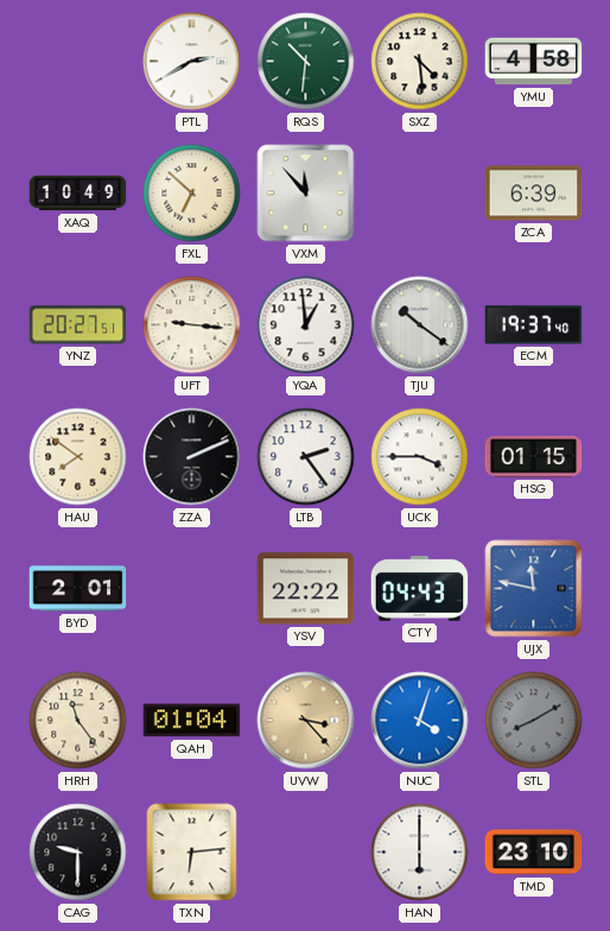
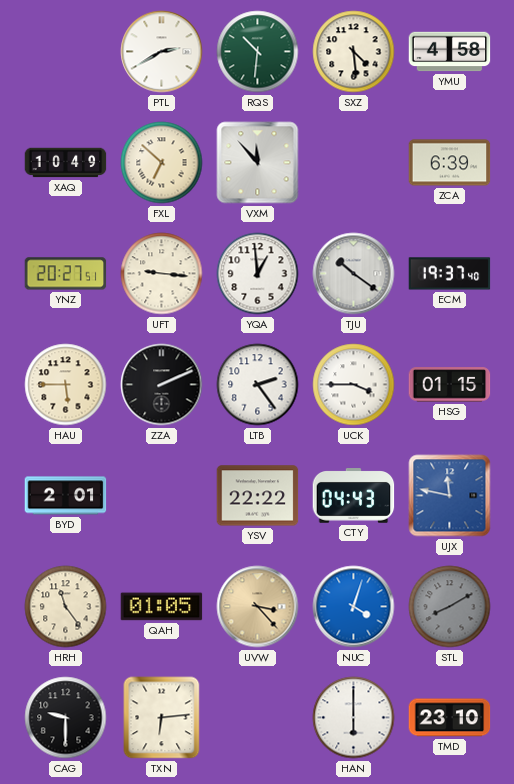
HAU: 7:51 -> 5:45 (66, 385)
QAH: 01:04 -> 01:05 (162, 607)
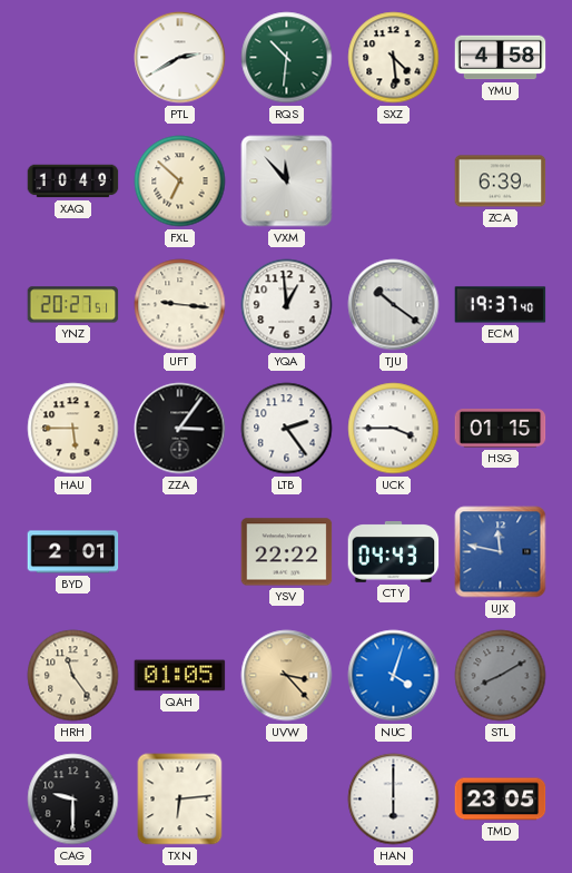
ZZA: 2:11 -> 3:06 (180, 429)
TMD: 23:10 -> 23:05 (501, 800)
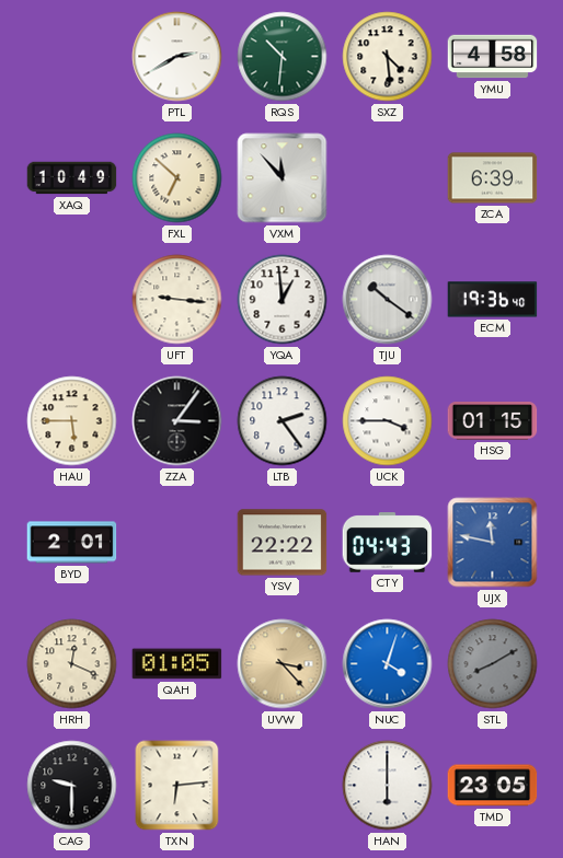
YNZ: 20:27 -> none (73, 305)
ECM: 19:37 -> 19:36 (493, 300)
HRH: 11:24 -> 12:19 (72, 664)
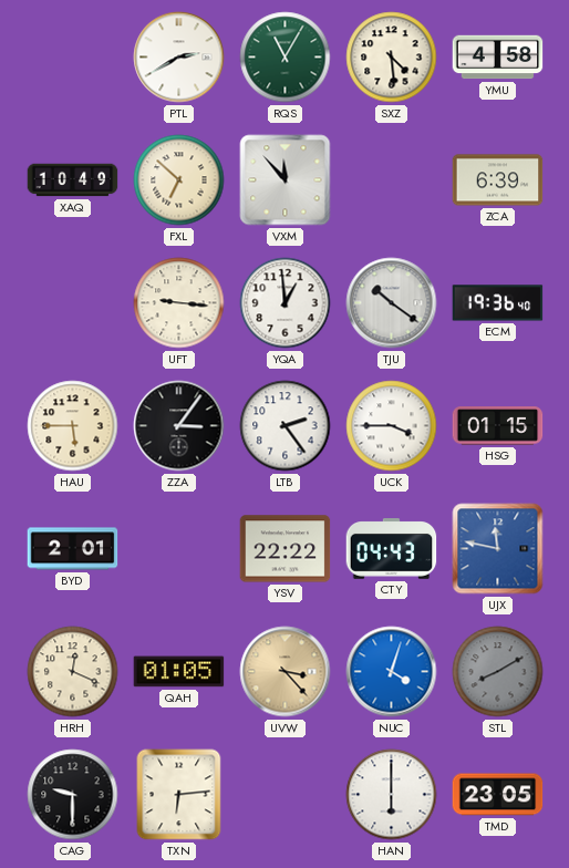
RQS: 10:31 -> 11:05 (286, 58)
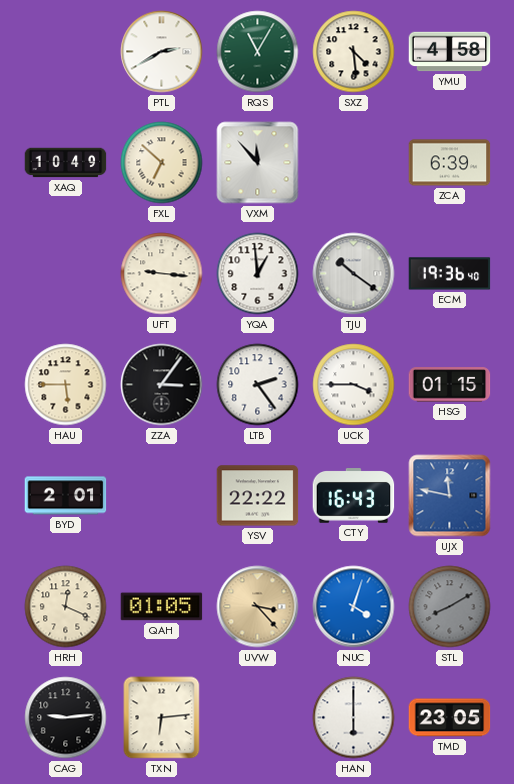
CTY: 04:43 -> 16:43 (354, 496)
CAG: 9:30 -> 9:14 (66, 718)
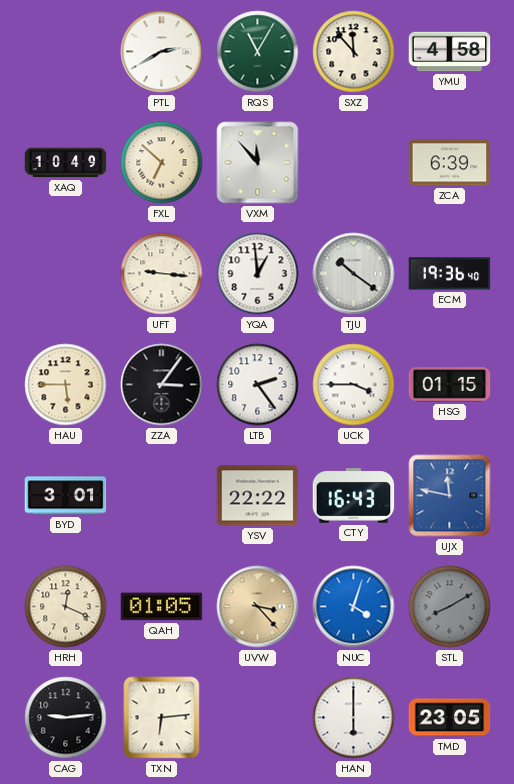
SXZ: 4:29 -> 11:53 (354, 52)
BYD: 2:01 -> 3:01 (66, 496)
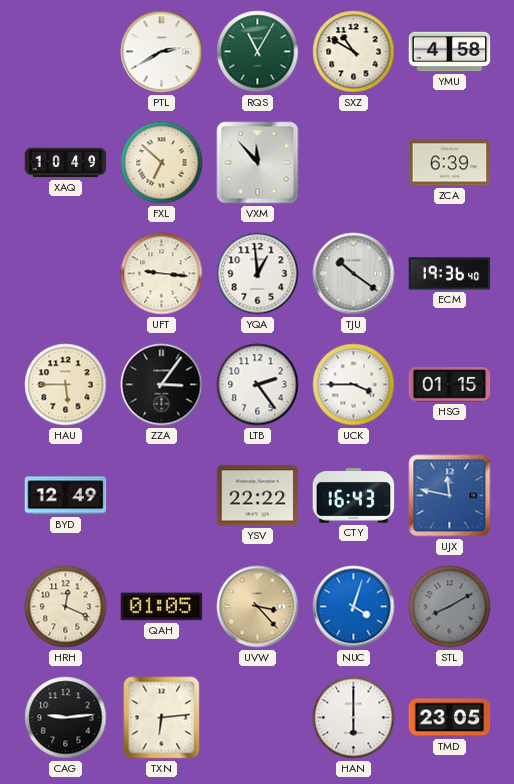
SXZ: 11:53 -> 10:50 (354, 52)
BYD: 3:01 -> 12:49 (66, 496)
